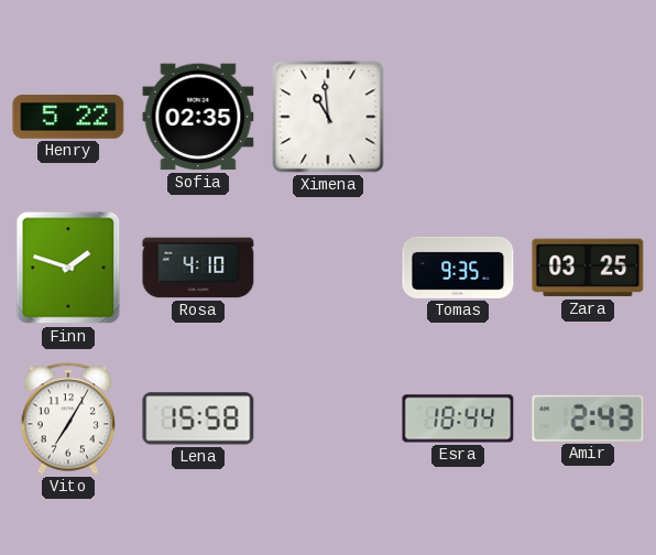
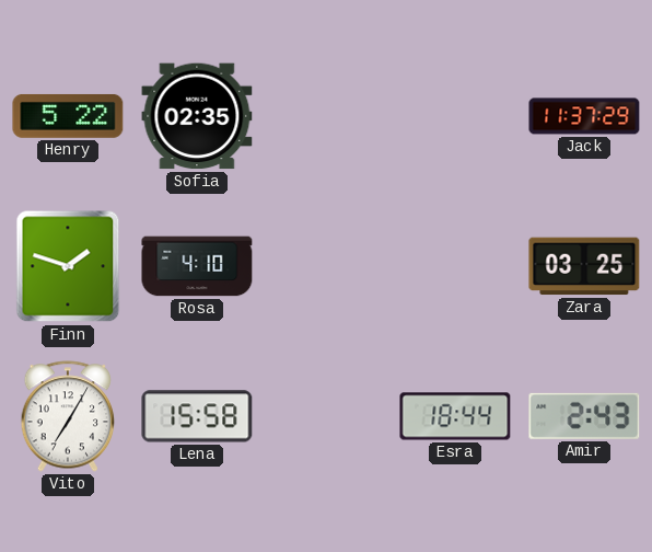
Ximena: 10:59 -> none (328, 117)
Jack: none -> 11:37 (584, 116)
Tomas: 9:35 -> none (458, 268)
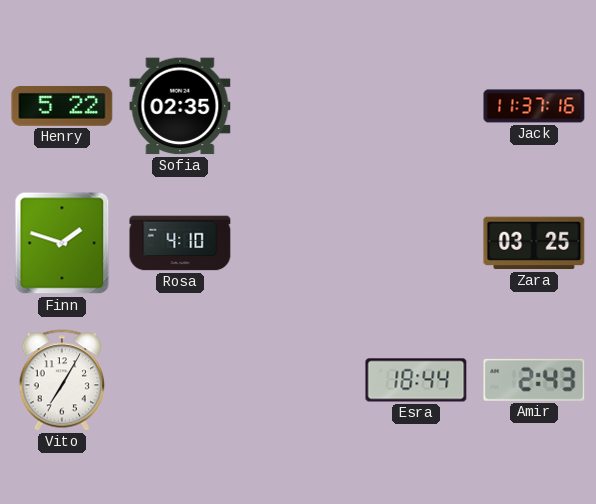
Jack: 11:37:29 -> 11:37:16 (534, 106)
Lena: 15:58 -> none (197, 416)
